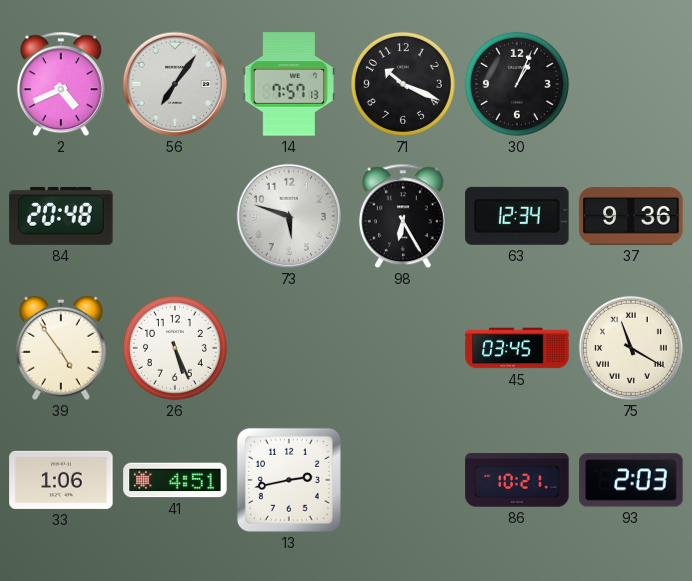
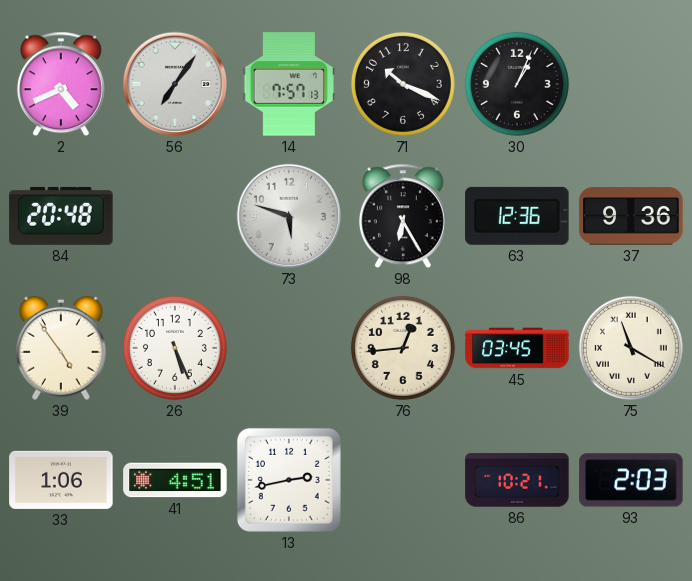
63: 12:34 -> 12:36 (517, 216)
76: none -> 12:44 (403, 348)
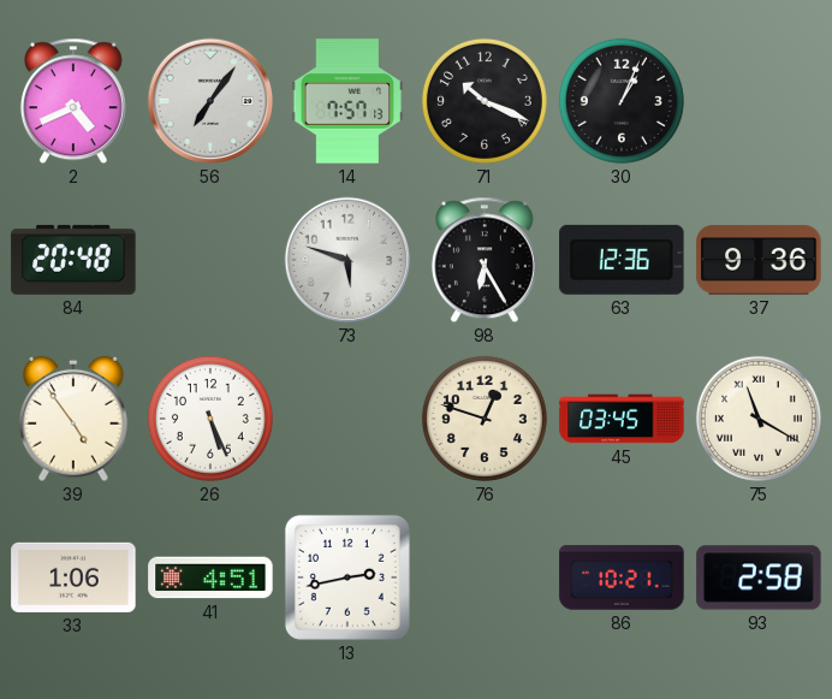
76: 12:44 -> 12:48 (485, 419)
93: 2:03 -> 2:58 (759, 577)
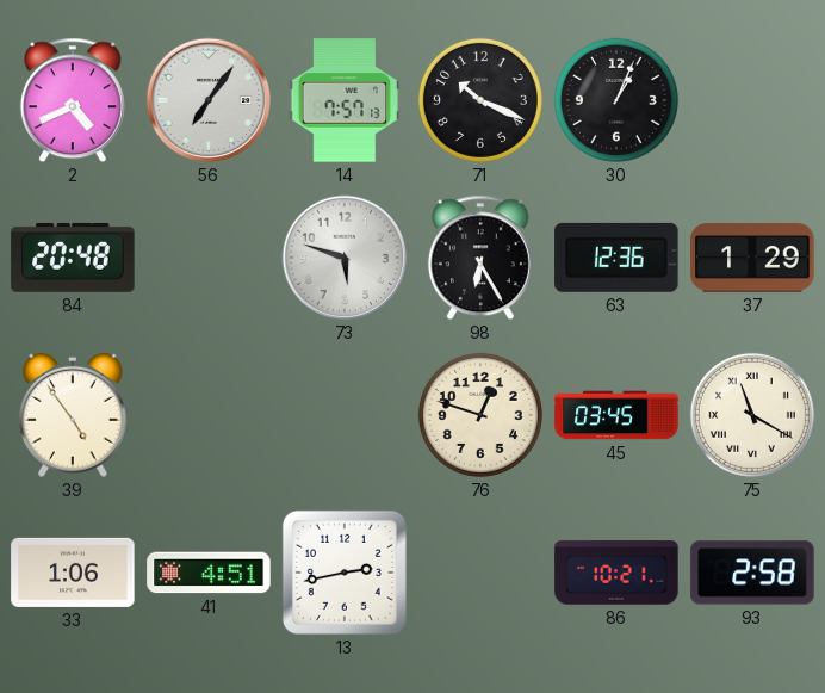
37: 9:36 -> 1:29 (752, 258)
26: 5:26 -> none (210, 419)
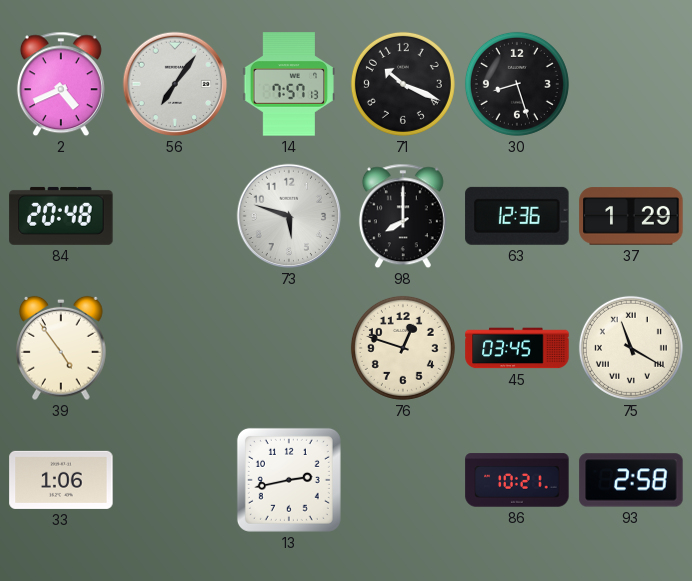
30: 1:04 -> 8:27 (517, 84)
98: 6:25 -> 8:00 (403, 216)
41: 4:51 -> none (209, 573)
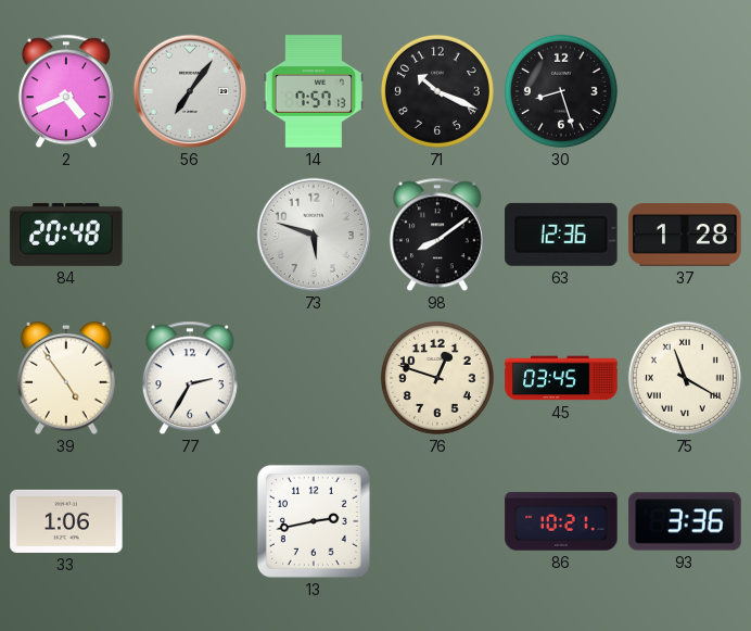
98: 8:00 -> 8:09 (437, 235)
37: 1:29 -> 1:28 (685, 235)
77: none -> 2:35 (190, 378)
93: 2:58 -> 3:36 (685, 521)
